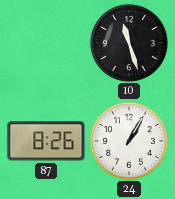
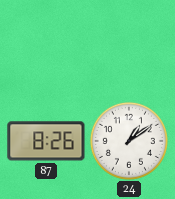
10: 11:27 -> none (129, 43)
24: 1:05 -> 1:09 (129, 141)
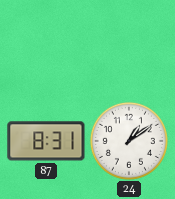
87: 8:26 -> 8:31 (46, 141)
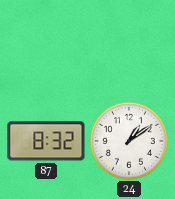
87: 8:31 -> 8:32 (46, 141)
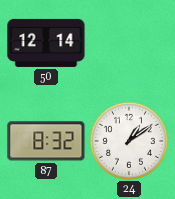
50: none -> 12:14 (46, 43)
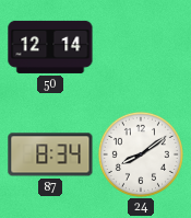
87: 8:32 -> 8:34 (50, 154)
24: 1:09 -> 8:09 (141, 154)
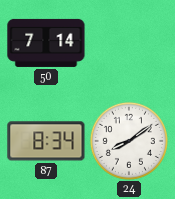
50: 12:14 -> 7:14 (46, 43)
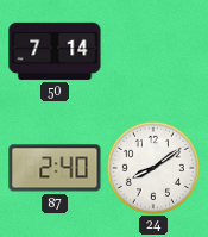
87: 8:34 -> 2:40 (55, 168)
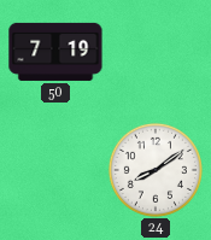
50: 7:14 -> 7:19 (55, 52)
87: 2:40 -> none (55, 168)
